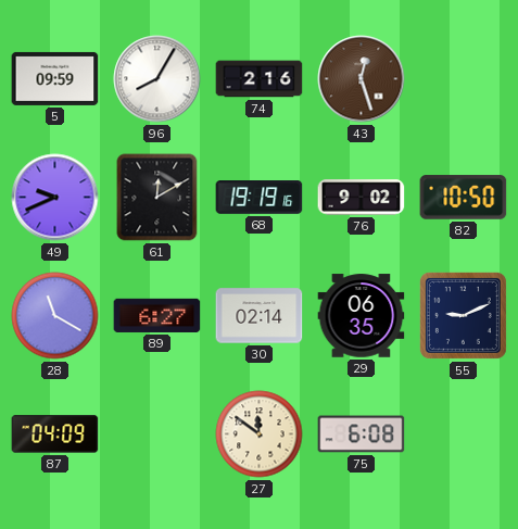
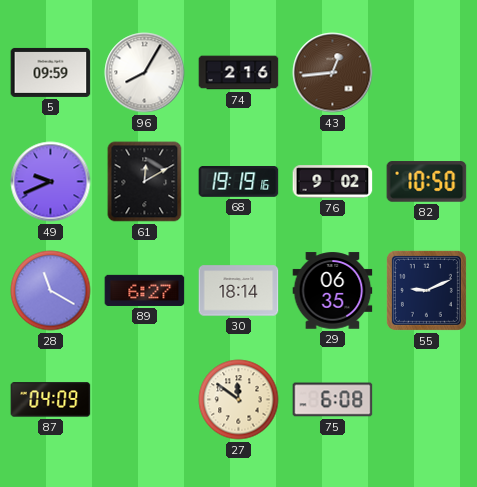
43: 12:27 -> 12:44 (333, 73)
30: 02:14 -> 18:14 (239, 291)
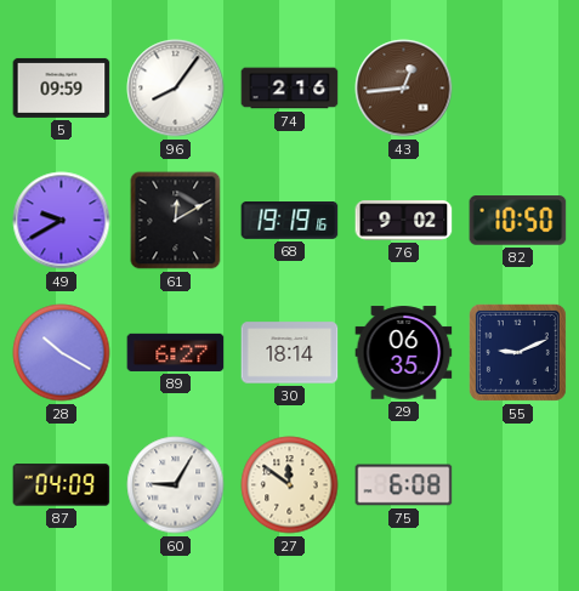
96: 8:05 -> 8:06 (176, 89)
49: 9:41 -> 9:40 (62, 221)
28: 11:20 -> 10:20 (62, 353)
60: none -> 9:05 (176, 485)
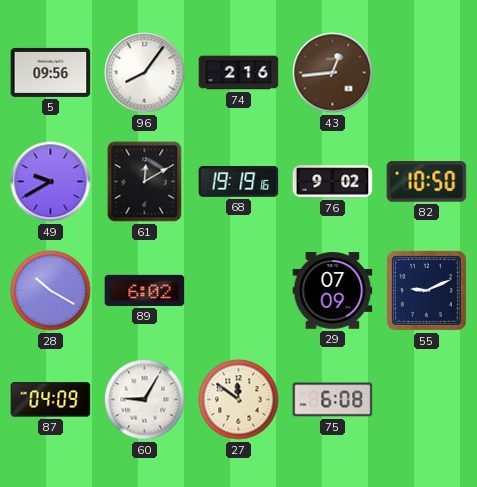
5: 09:59 -> 09:56 (51, 72)
89: 6:27 -> 6:02 (145, 290)
30: 18:14 -> none (290, 353)
29: 06:35 -> 07:09 (333, 291)
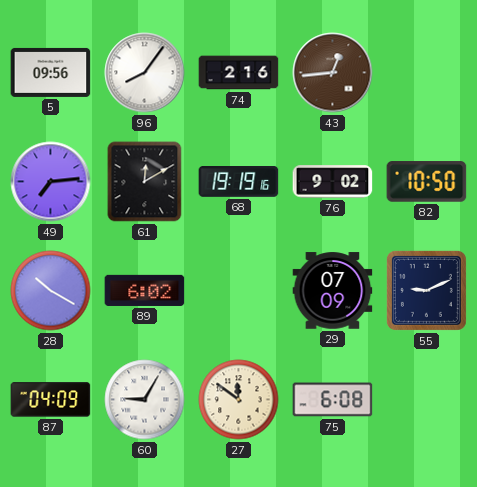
49: 9:40 -> 7:14 (51, 182)
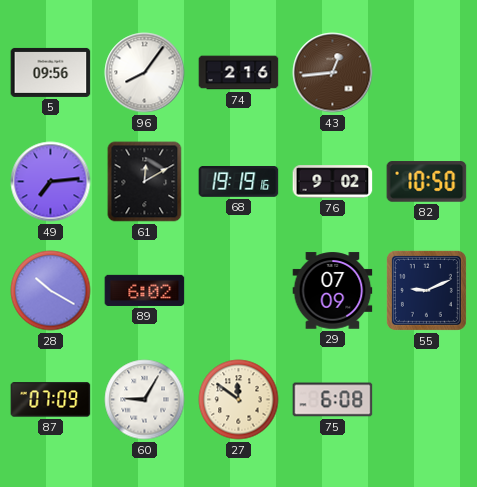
87: 04:09 -> 07:09 (51, 400)
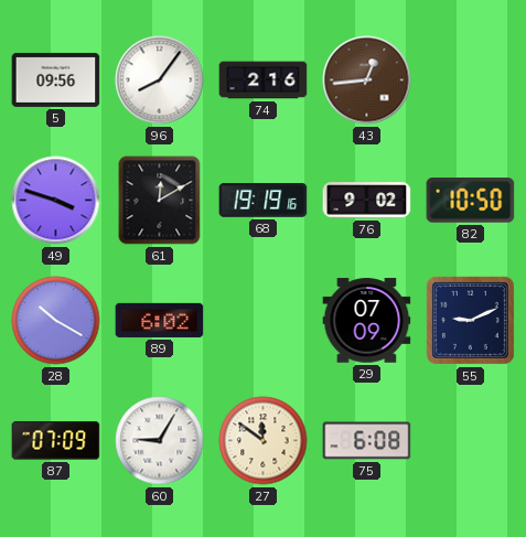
49: 7:14 -> 3:48 (56, 201)
